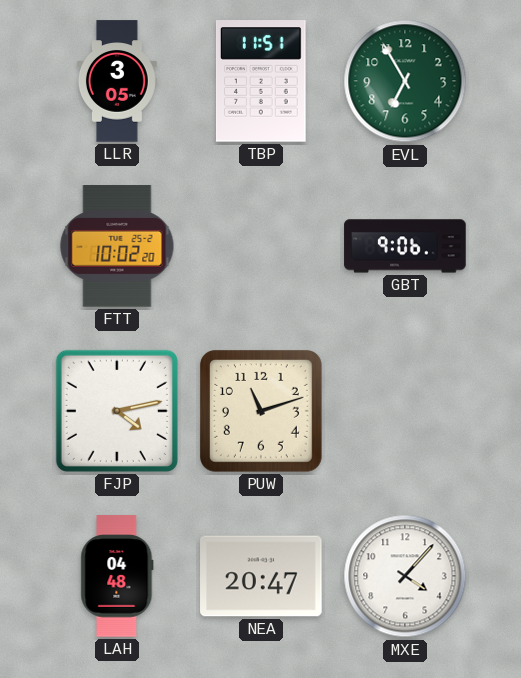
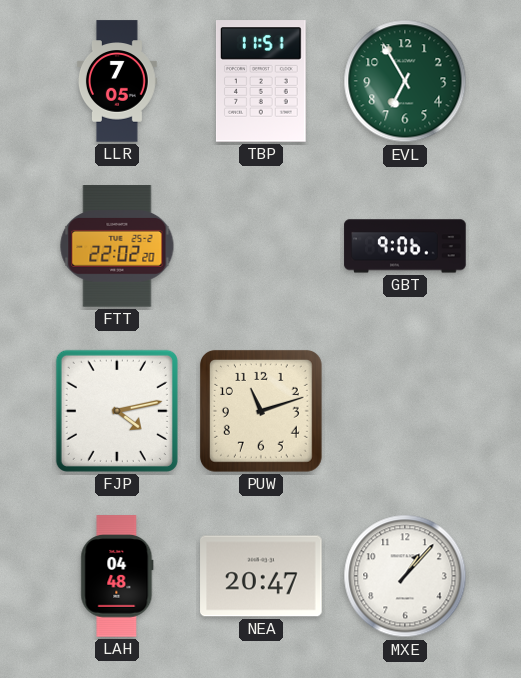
LLR: 3:05 -> 7:05 (117, 81)
FTT: 10:02 -> 22:02 (117, 246)
MXE: 4:07 -> 1:07 (405, 576)
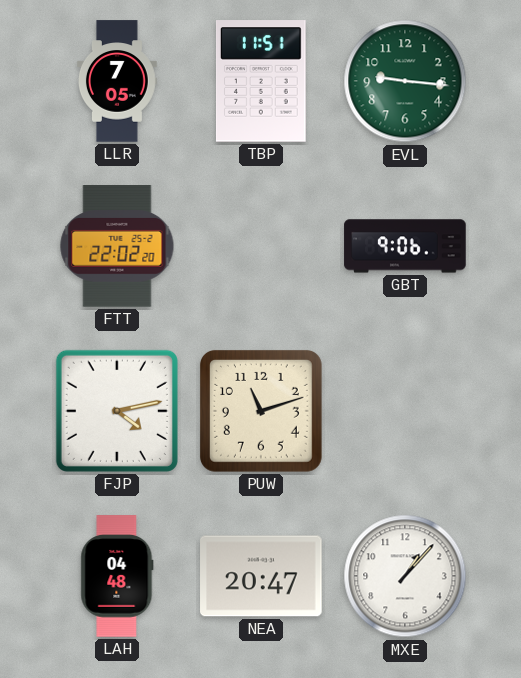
EVL: 6:55 -> 9:16 (405, 81)
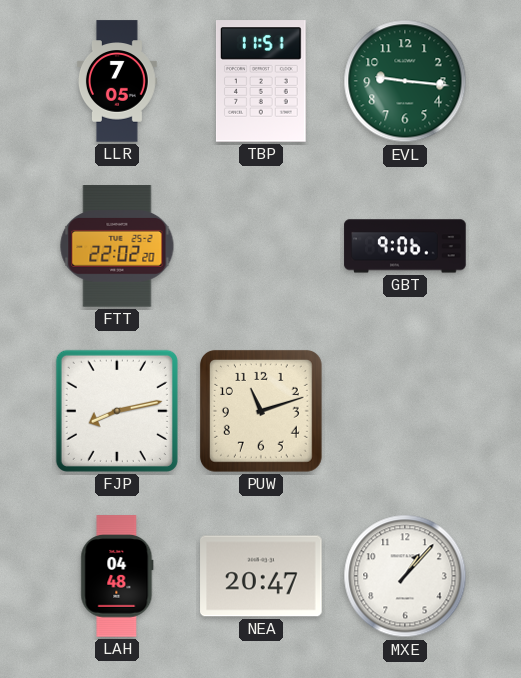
FJP: 4:13 -> 8:13 (117, 411)
